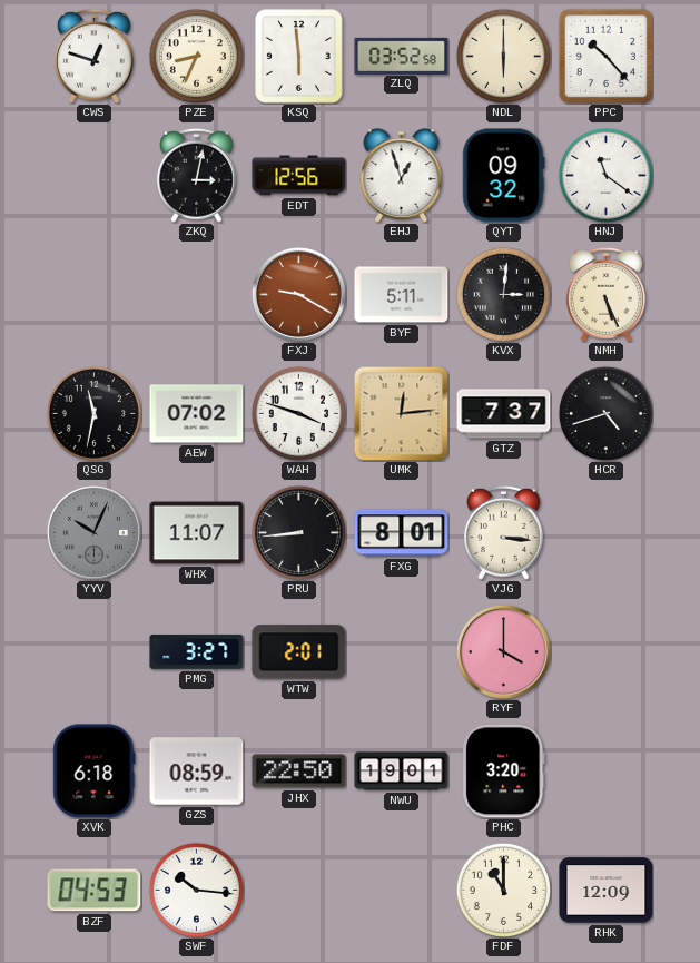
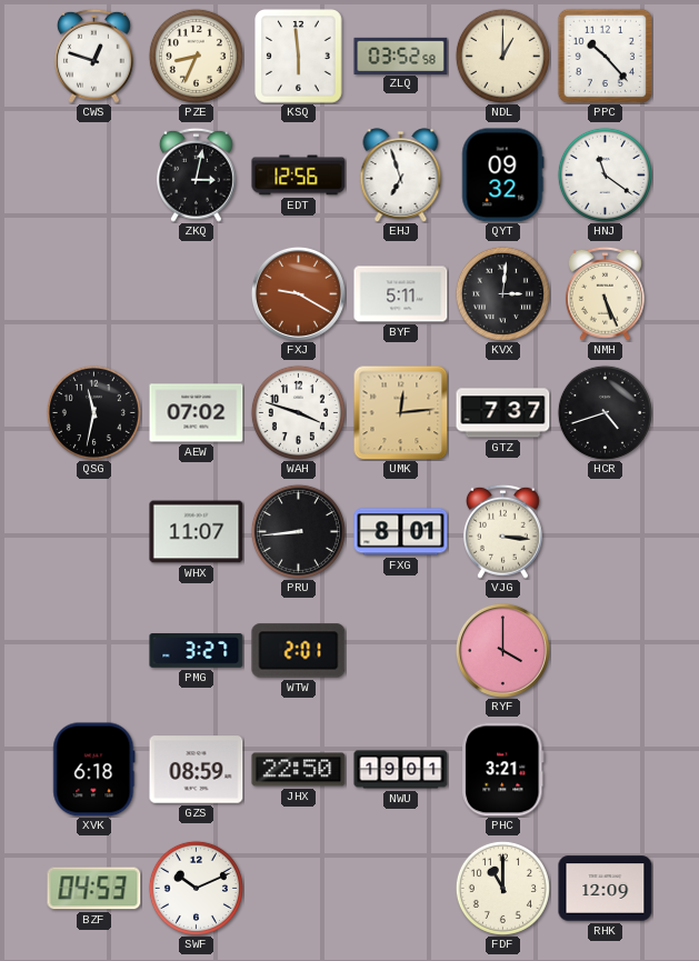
NDL: 6:00 -> 1:00 (502, 56)
EHJ: 12:57 -> 6:57 (401, 176)
YYV: 10:04 -> none (93, 532)
PHC: 3:20 -> 3:21 (503, 770)
SWF: 10:16 -> 10:11 (196, 888)
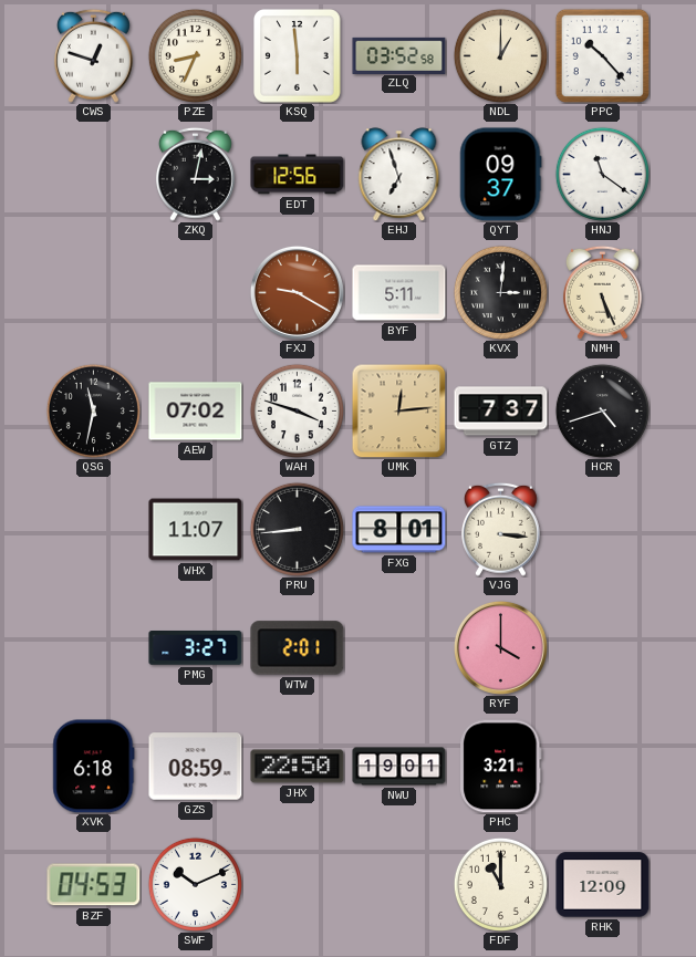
QYT: 09:32 -> 09:37 (501, 175)
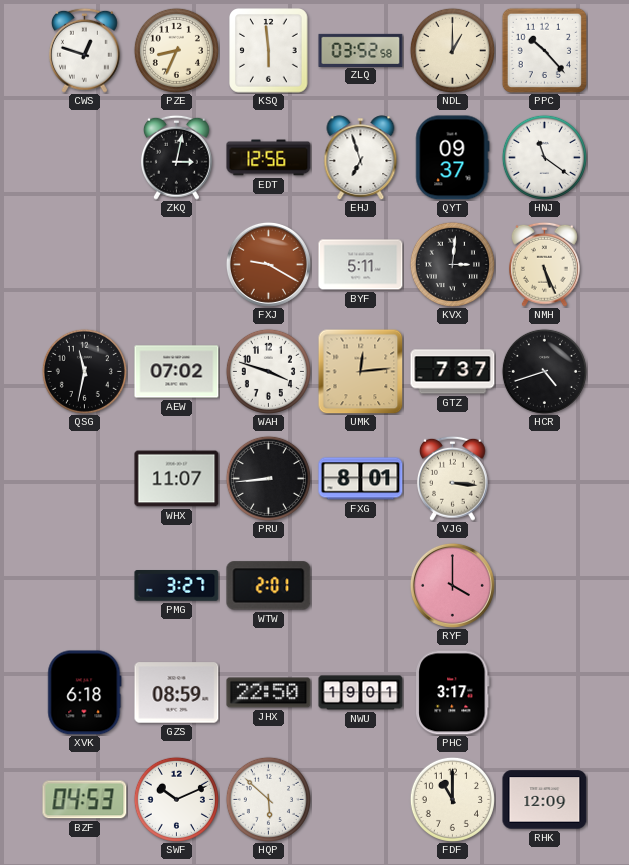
PHC: 3:21 -> 3:17 (453, 693)
HQP: none -> 5:52 (268, 799)
